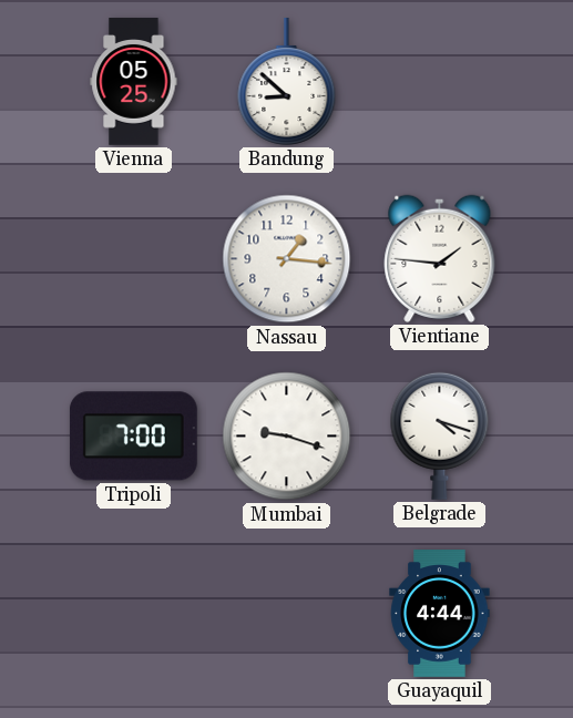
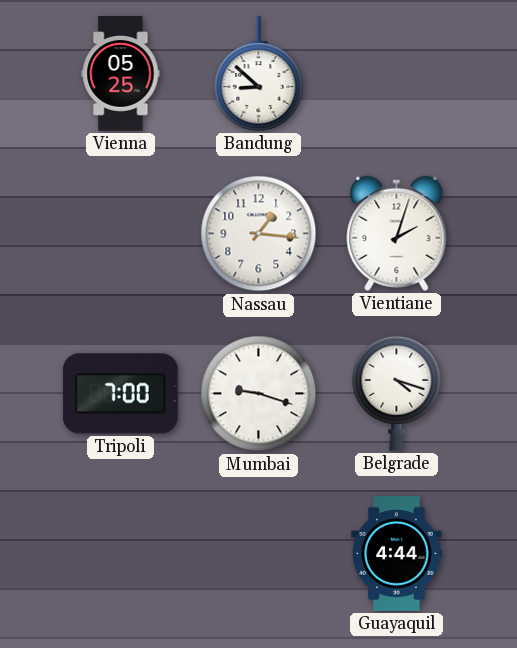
Vientiane: 1:46 -> 2:03 (397, 233)
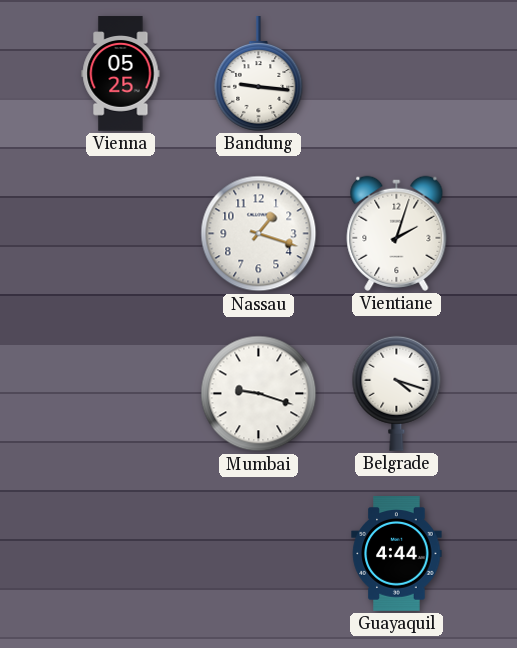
Bandung: 8:52 -> 9:16 (259, 74)
Nassau: 1:16 -> 1:18 (259, 234)
Tripoli: 7:00 -> none (120, 394)
